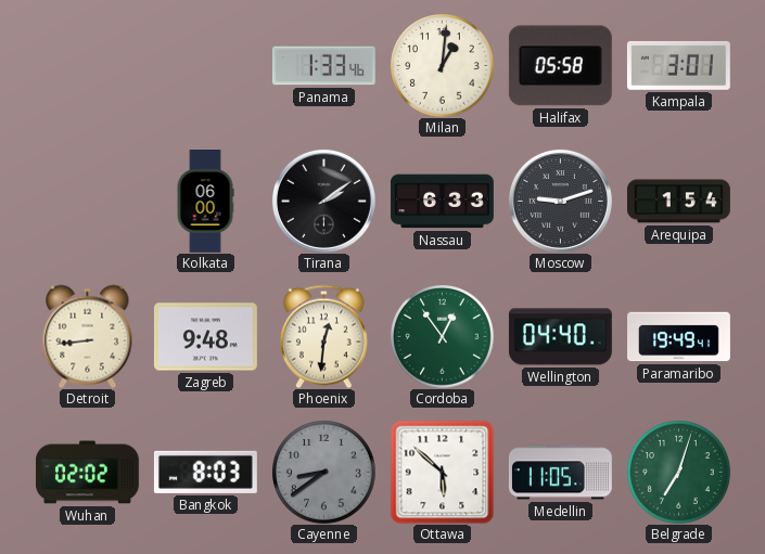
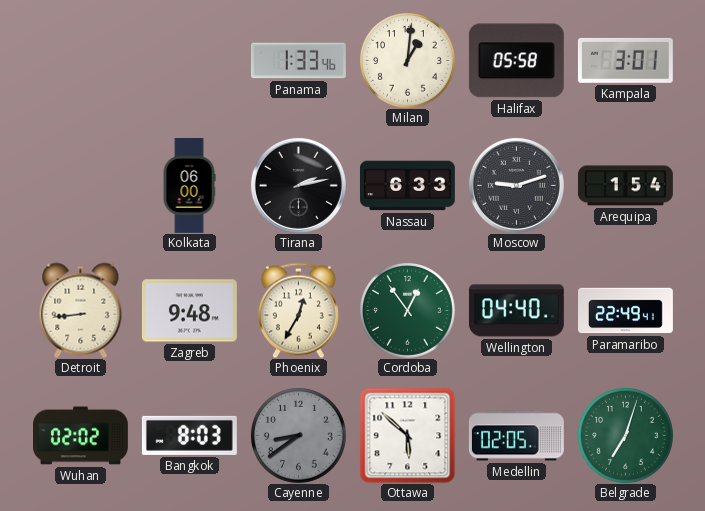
Tirana: 2:09 -> 2:13 (298, 185)
Phoenix: 12:31 -> 12:35 (298, 310)
Paramaribo: 19:49 -> 22:49 (626, 311)
Medellin: 11:05 -> 02:05 (516, 436)
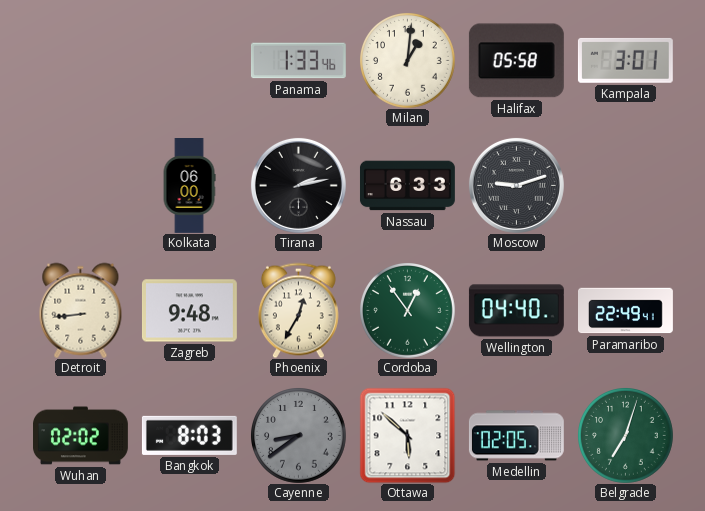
Arequipa: 1:54 -> none (625, 186)
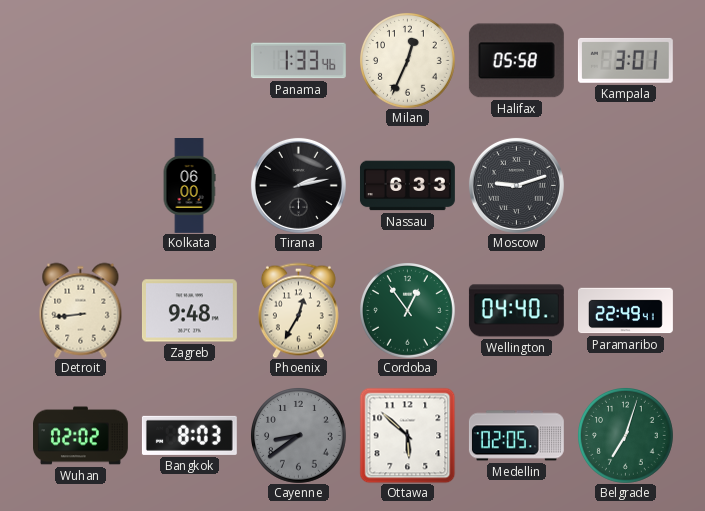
Milan: 1:01 -> 12:34 (408, 61)
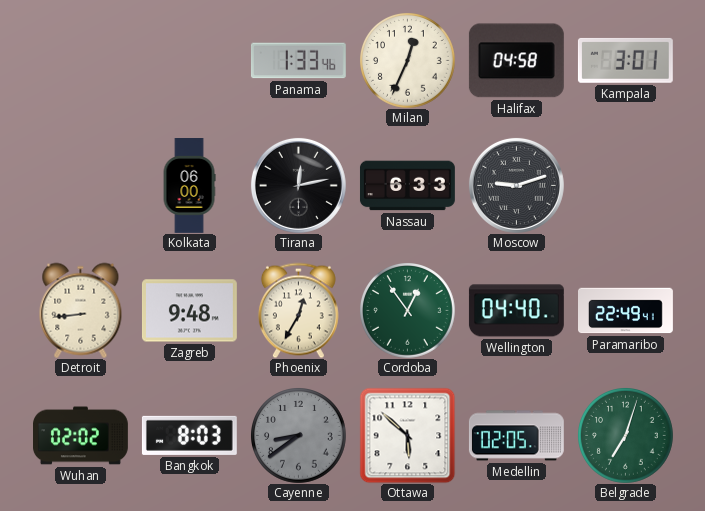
Halifax: 05:58 -> 04:58 (516, 61)
Tirana: 2:13 -> 12:13 (298, 185)
